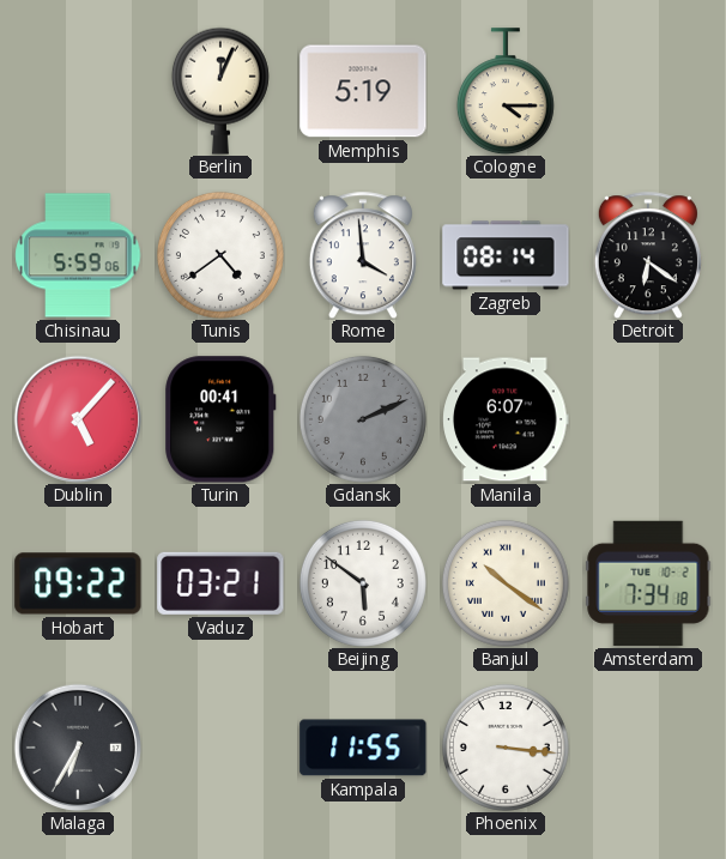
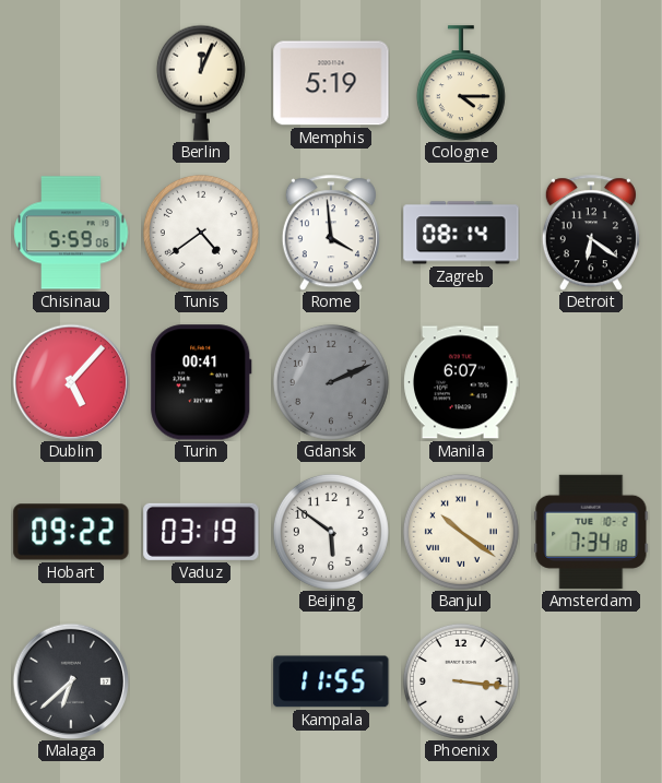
Vaduz: 03:21 -> 03:19 (201, 532)
Malaga: 6:35 -> 6:38 (71, 681)
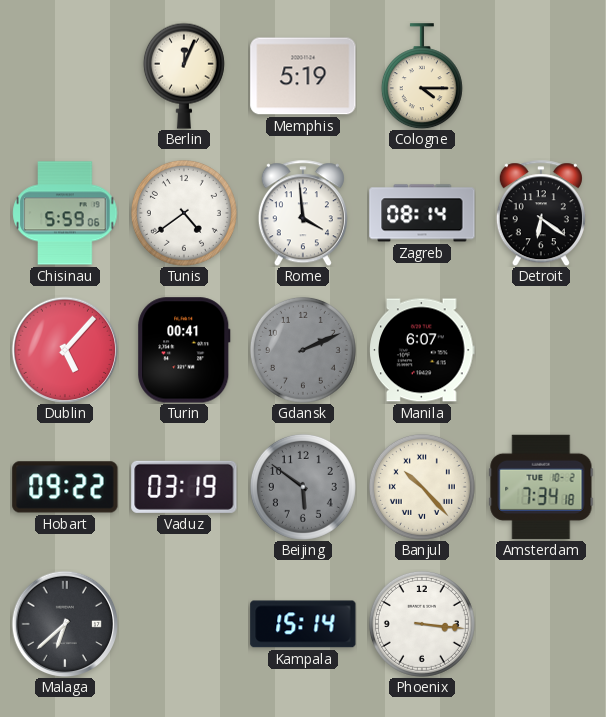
Beijing dial: white -> grey (303, 487)
Banjul: 10:21 -> 10:23 (422, 487)
Kampala: 11:55 -> 15:14 (303, 624)
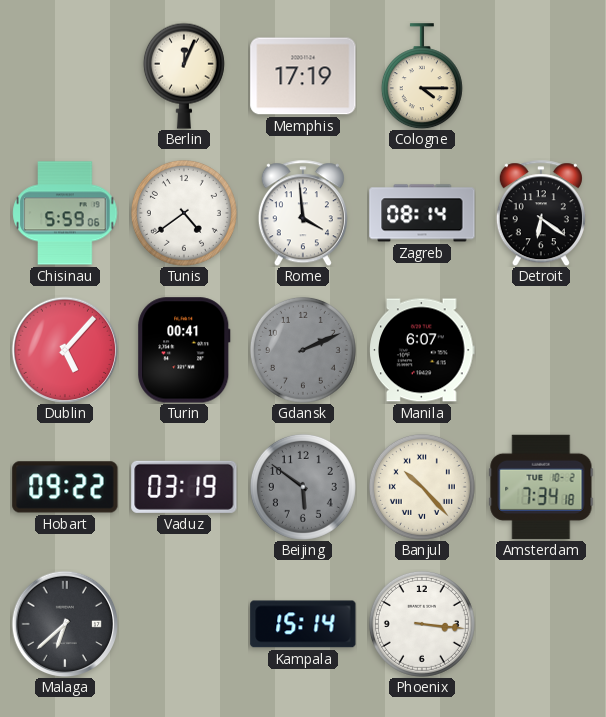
Memphis: 5:19 -> 17:19 (303, 76)
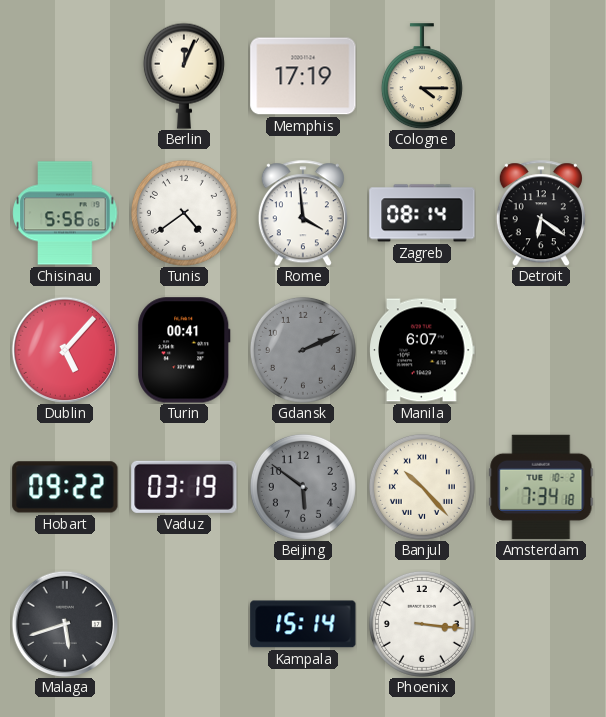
Chisinau: 5:59 -> 5:56 (65, 213)
Malaga: 6:38 -> 5:42 (65, 624)
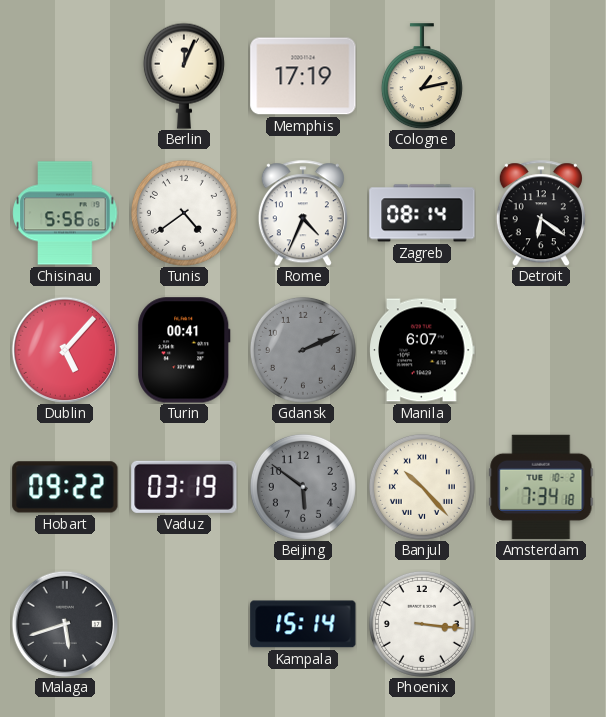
Cologne: 4:15 -> 1:13 (422, 76)
Rome: 3:59 -> 4:34 (303, 213)
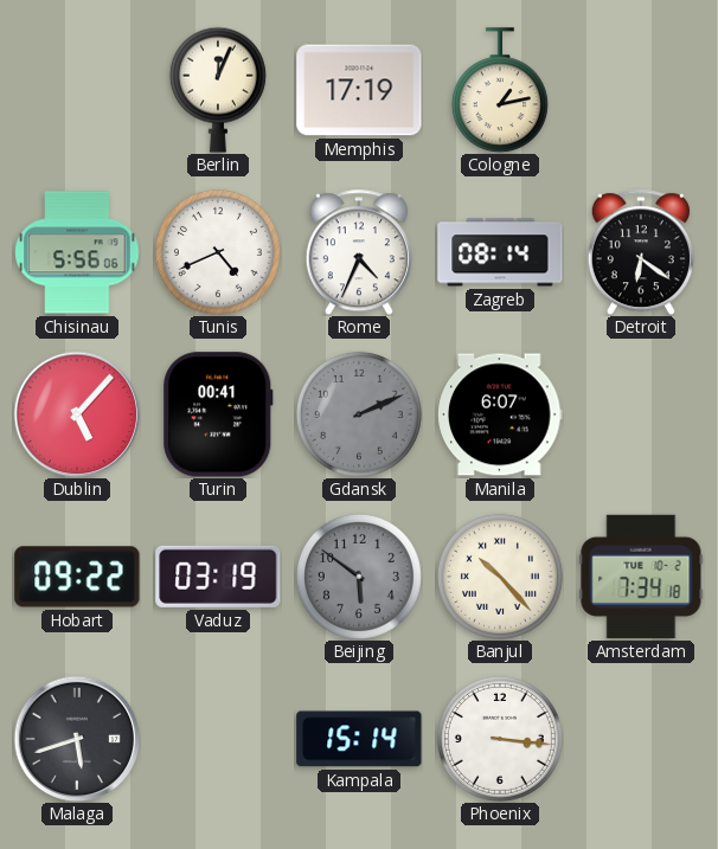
Tunis: 4:39 -> 4:41 (218, 252)
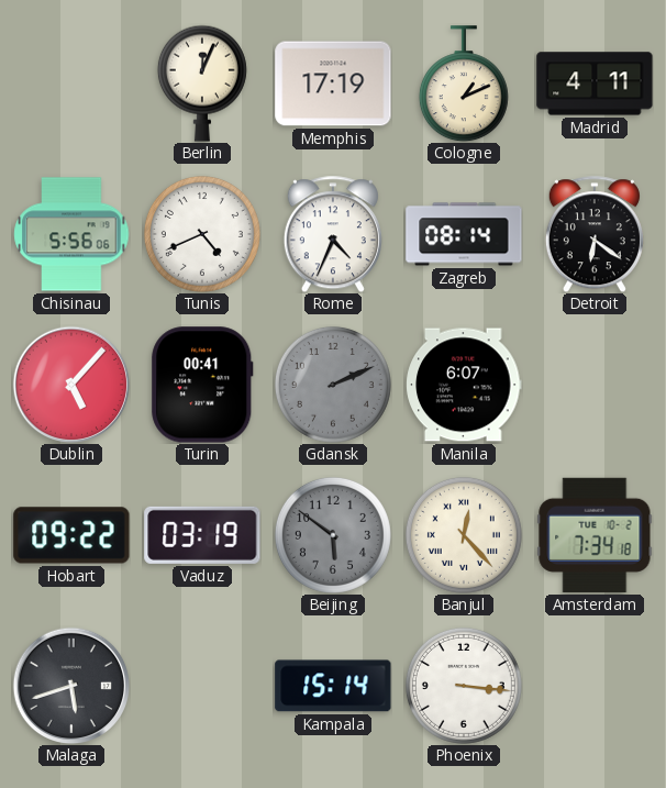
Cologne: 1:13 -> 1:11 (464, 84)
Madrid: none -> 4:11 (595, 84)
Banjul: 10:23 -> 12:23 (464, 535)
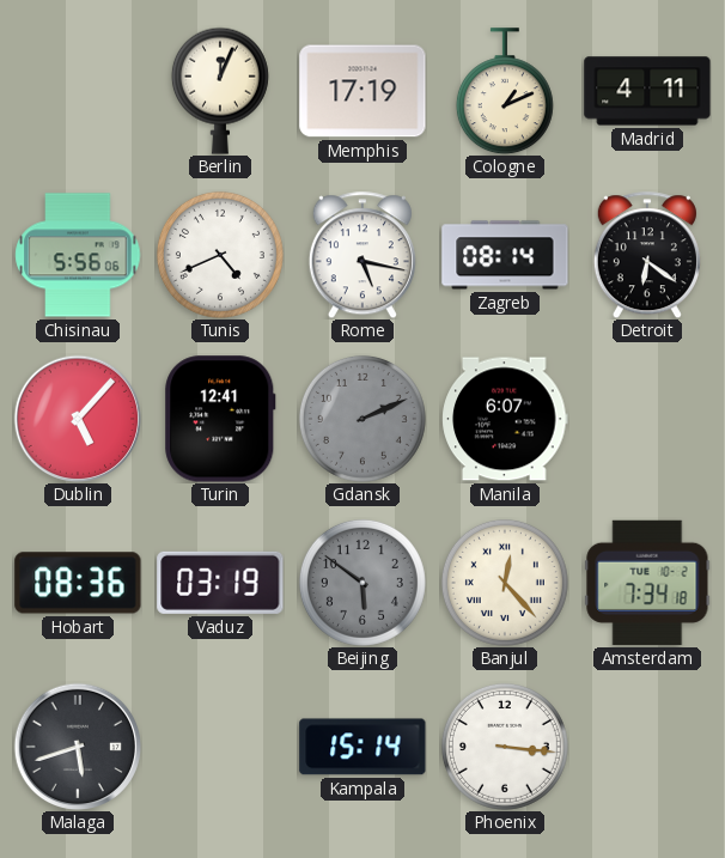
Rome: 4:34 -> 5:17 (363, 255)
Turin: 00:41 -> 12:41 (220, 419)
Hobart: 09:22 -> 08:36 (78, 583)
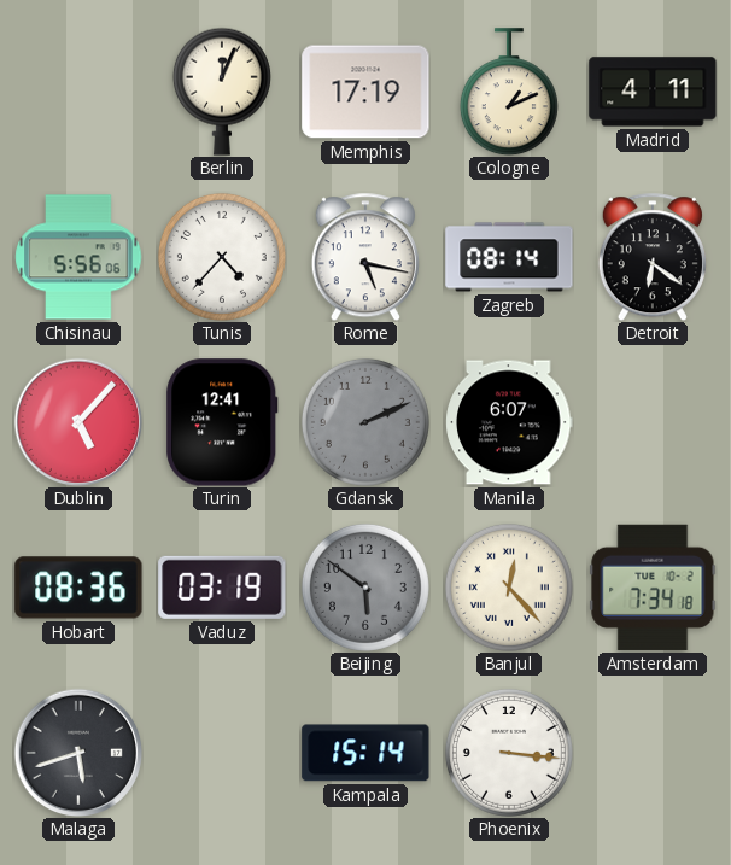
Tunis: 4:41 -> 4:37 (222, 257)
